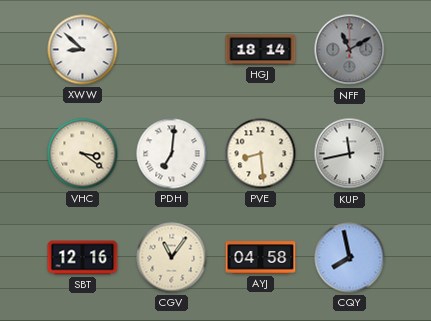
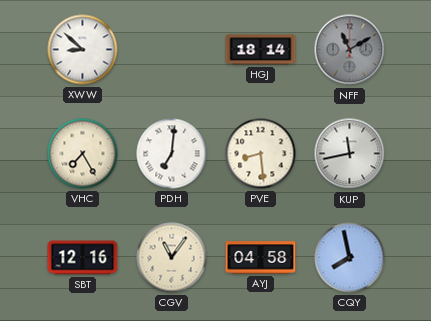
VHC: 3:21 -> 7:25 (83, 154)
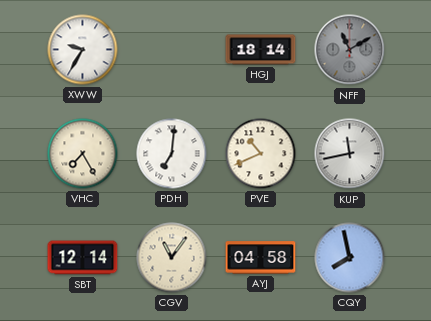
XWW: 8:52 -> 9:35 (83, 50)
PVE: 8:29 -> 10:41 (261, 154)
SBT: 12:16 -> 12:14 (83, 258)
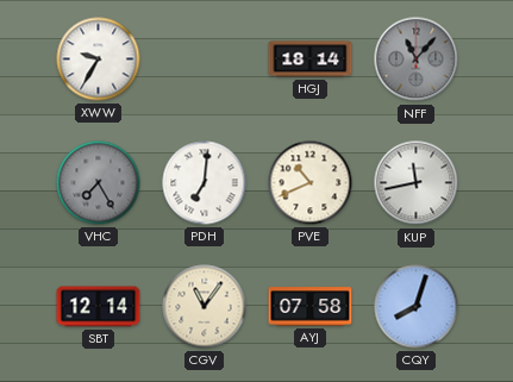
NFF: 11:10 -> 11:07 (417, 60)
VHC dial: cream -> grey (99, 183)
AYJ: 04:58 -> 07:58 (311, 307)
CQY: 7:58 -> 8:03 (417, 307)
